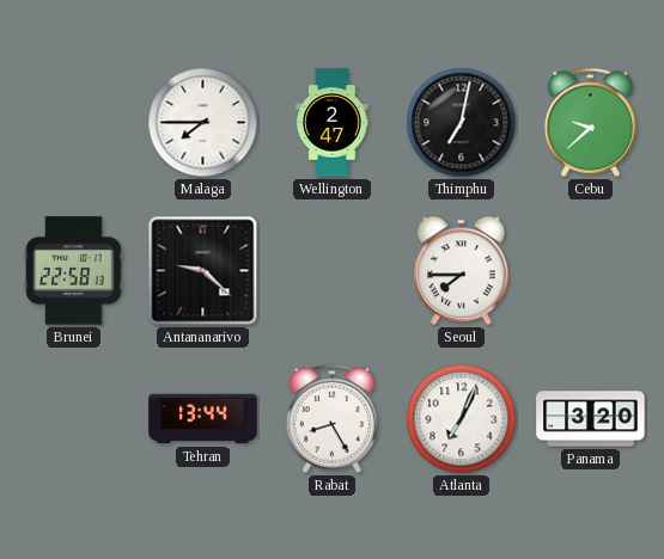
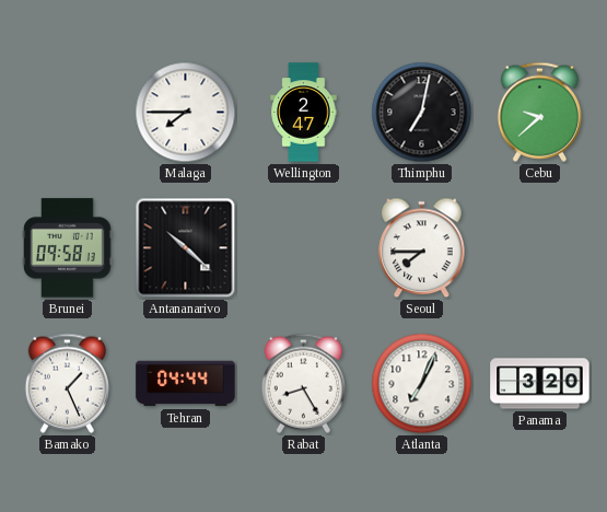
Brunei: 22:58 -> 09:58 (68, 248)
Antananarivo: 9:22 -> 10:22 (186, 248)
Bamako: none -> 1:26 (67, 383)
Tehran: 13:44 -> 04:44 (186, 384)
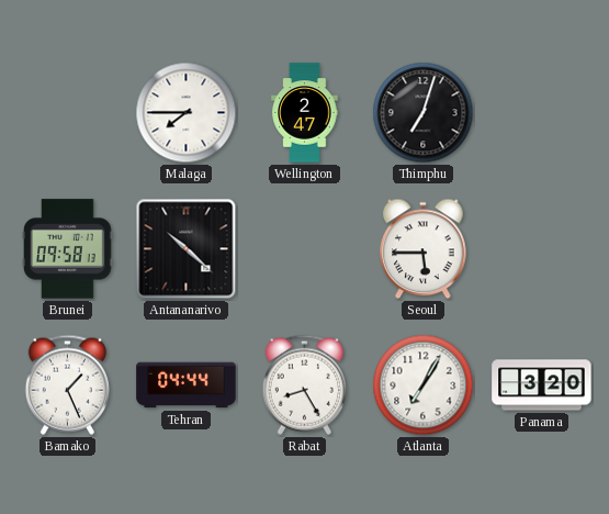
Thimphu: 7:02 -> 7:03 (424, 113)
Cebu: 9:38 -> none (539, 112)
Seoul: 7:45 -> 5:45 (424, 249)
Atlanta: 7:04 -> 7:05 (424, 386)
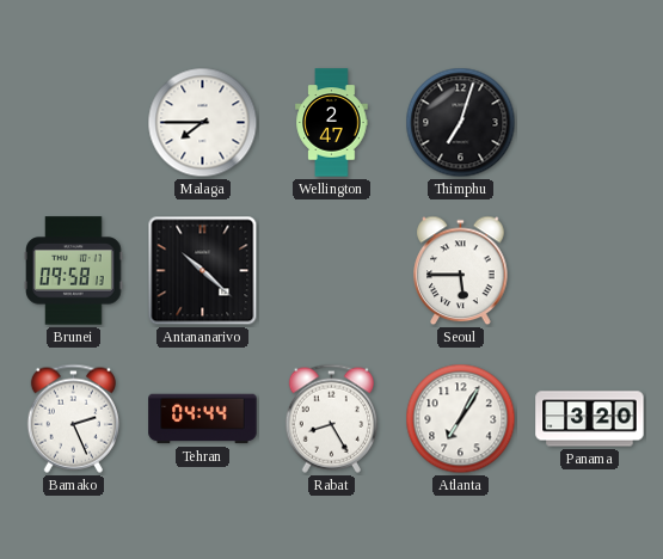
Bamako: 1:26 -> 2:26 (73, 418)
